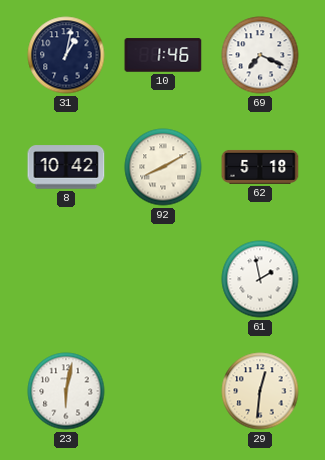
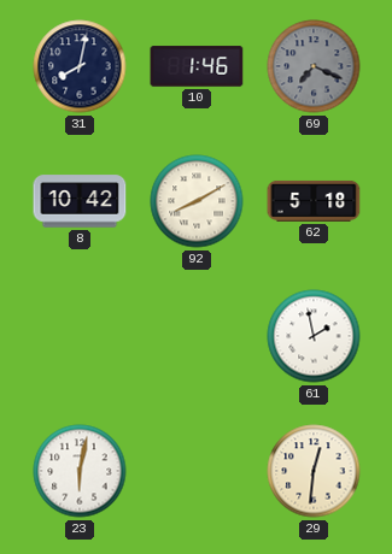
31: 1:02 -> 8:02 (80, 66)
69 dial: white -> grey (314, 66)
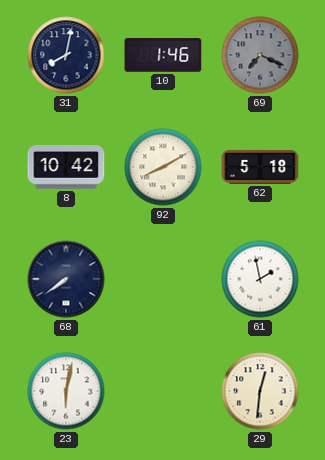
68: none -> 7:39 (66, 279)
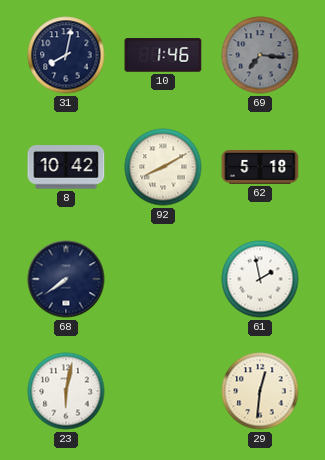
69: 7:19 -> 7:16 (260, 55)
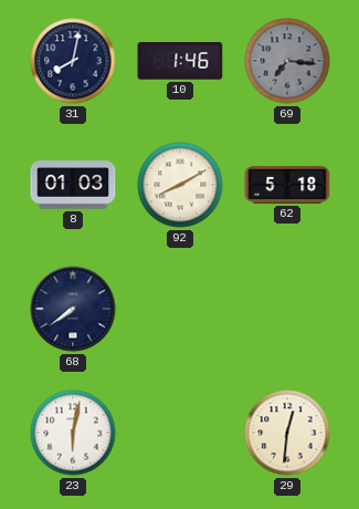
8: 10:42 -> 01:03 (73, 185)
61: 1:58 -> none (260, 279)
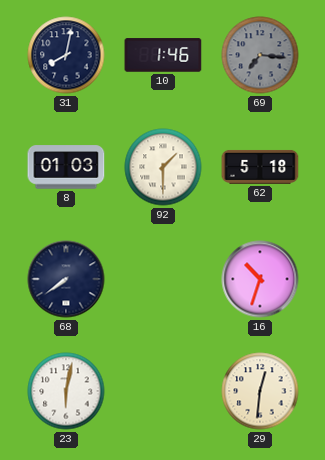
92: 8:10 -> 1:30 (163, 167)
16: none -> 10:33 (260, 279)
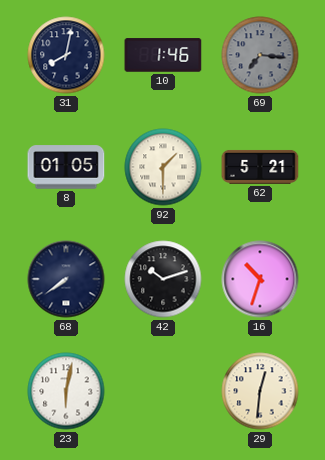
8: 01:03 -> 01:05 (66, 167)
62: 5:18 -> 5:21 (260, 167)
42: none -> 10:12 (163, 279)
